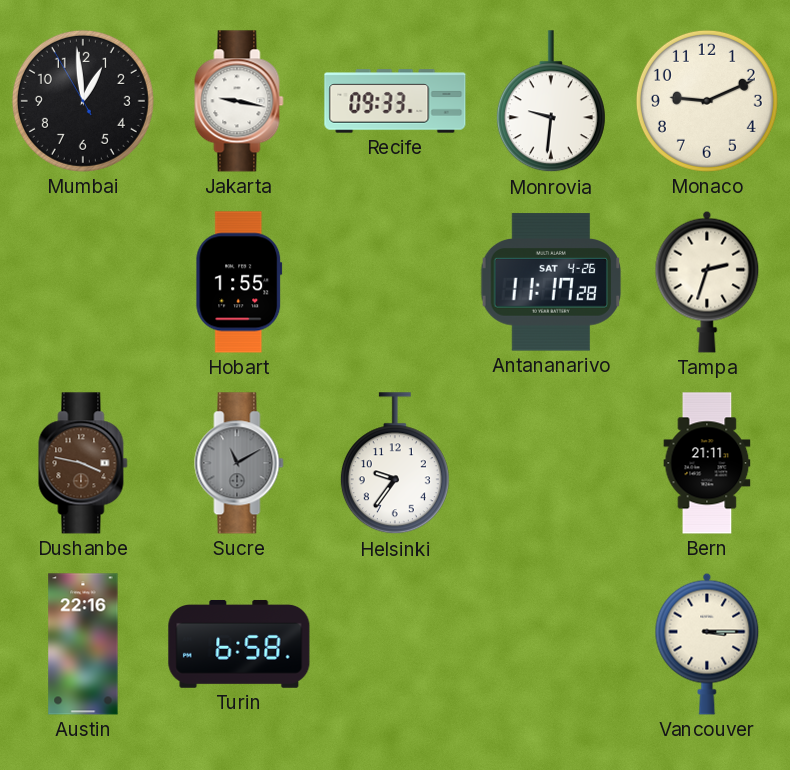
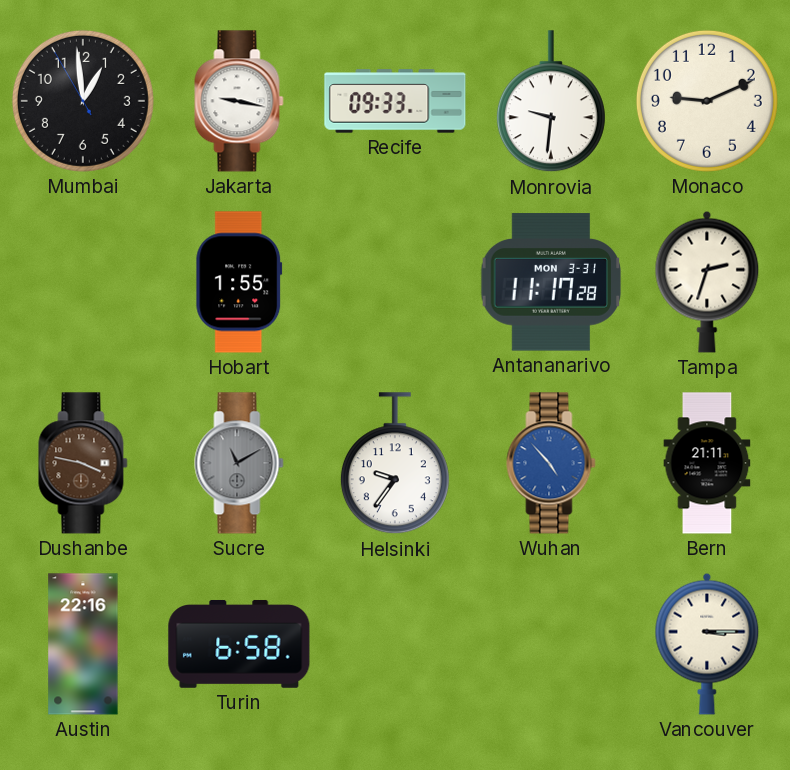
Antananarivo date: SAT 4-26 -> MON 3-31 (551, 282)
Wuhan: none -> 4:53 (551, 463)
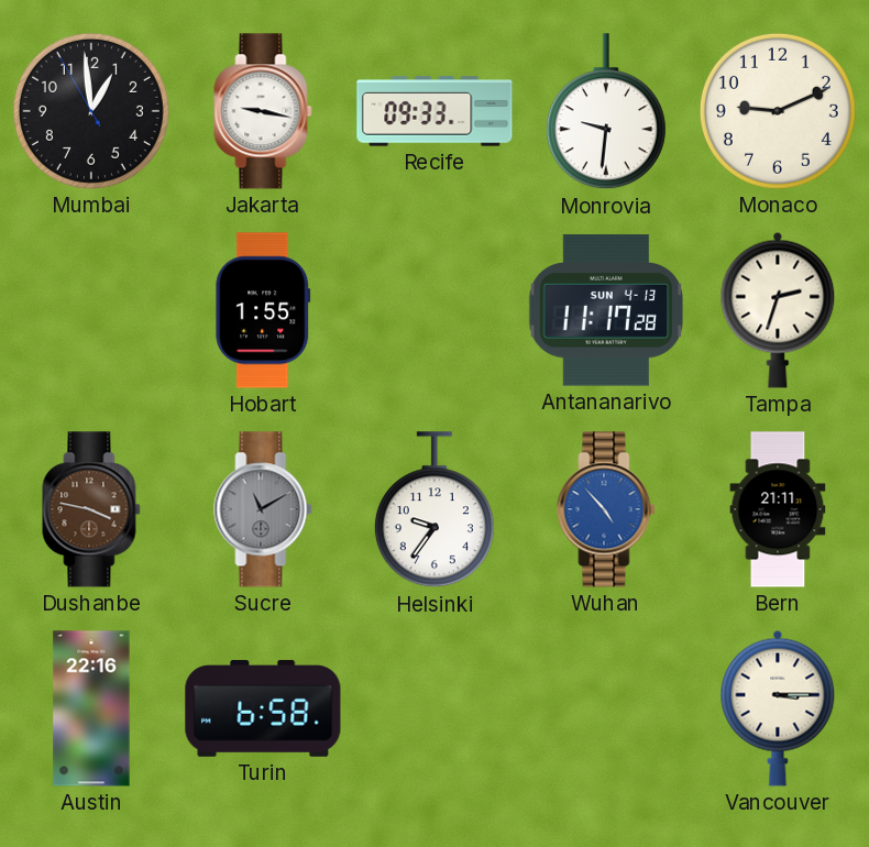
Antananarivo date: MON 3-31 -> SUN 4-13 (606, 310)
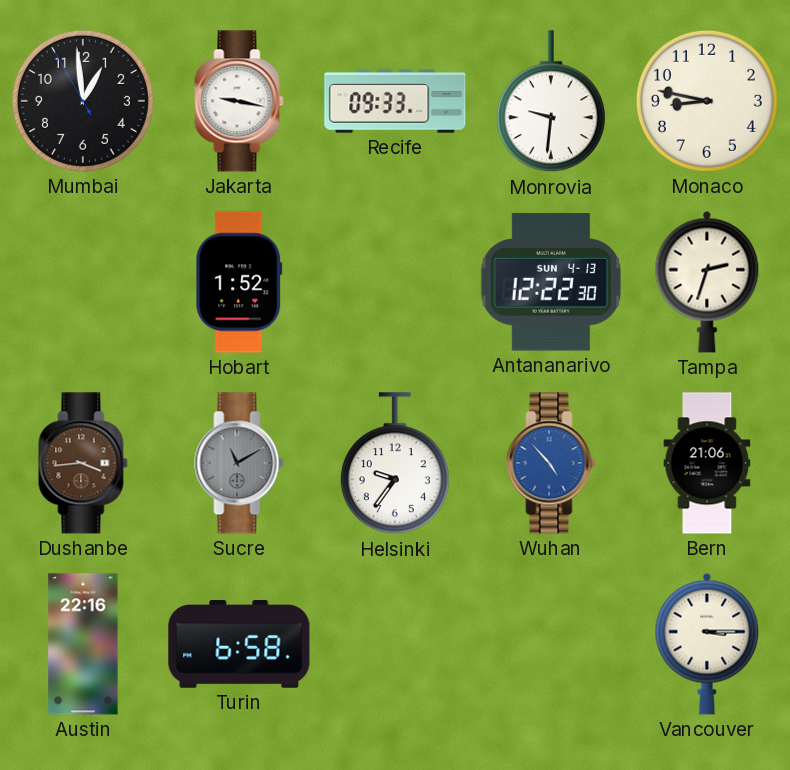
Monaco: 9:11 -> 8:47 (707, 101)
Hobart: 1:55 -> 1:52 (239, 282)
Antananarivo: 11:17 -> 12:22 (551, 282)
Dushanbe: 3:47 -> 3:44 (83, 463)
Bern: 21:11 -> 21:06 (707, 463)
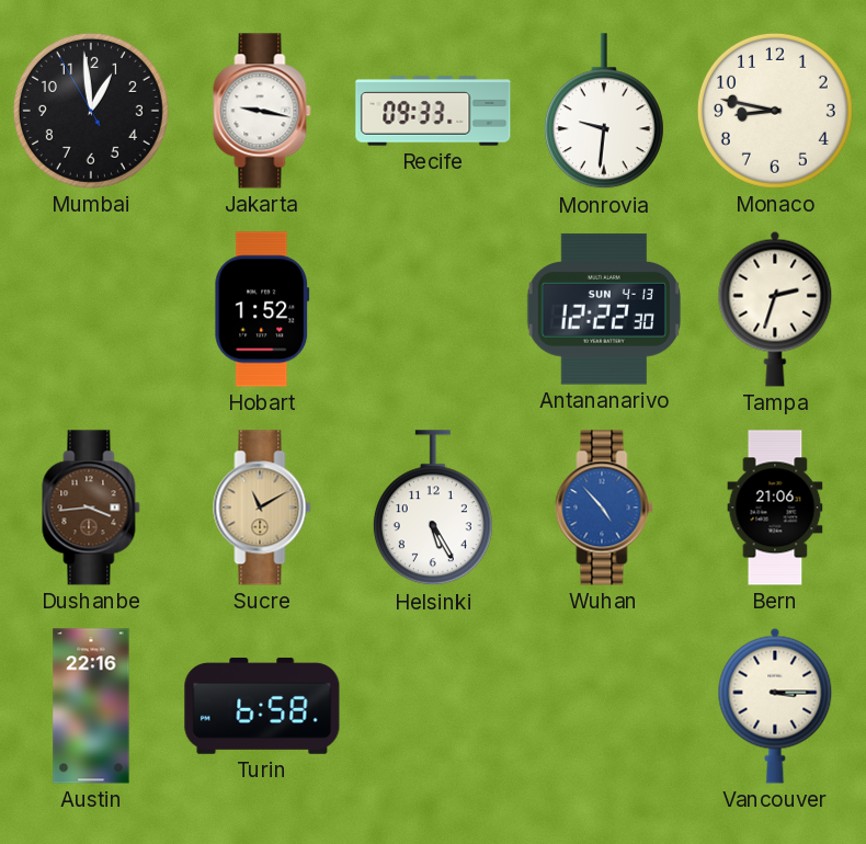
Sucre dial: grey -> champagne (262, 507)
Helsinki: 9:36 -> 5:25 (433, 509)
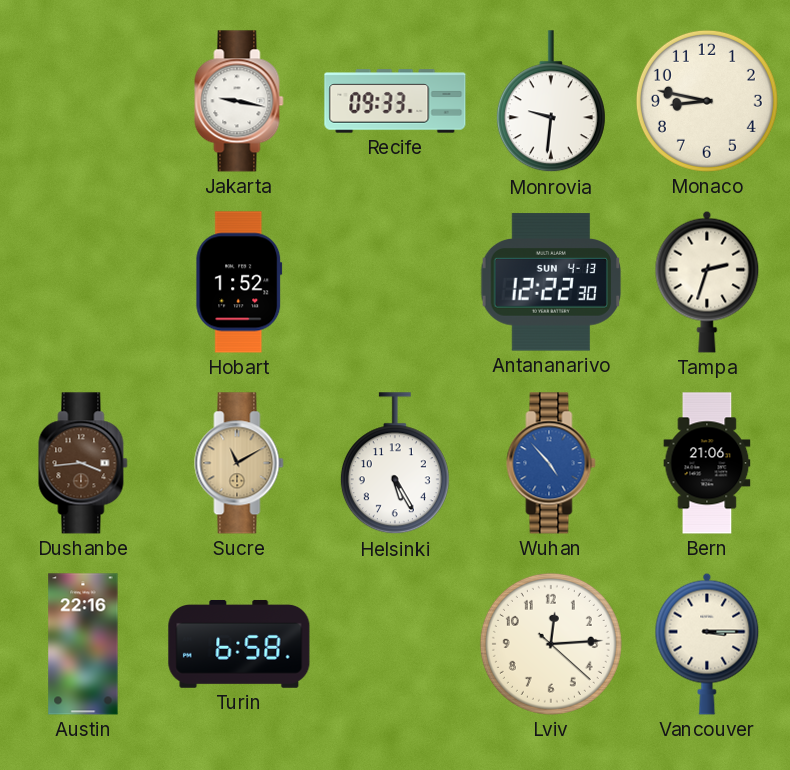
Mumbai: 12:58 -> none (91, 111)
Lviv: none -> 12:14 (551, 644)
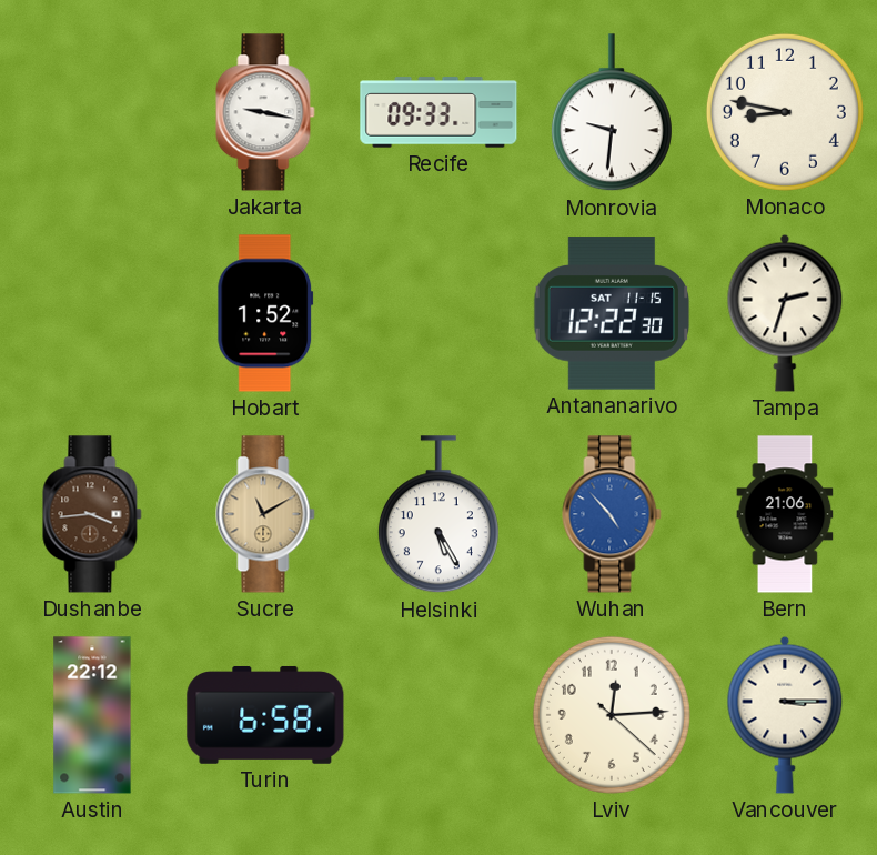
Antananarivo date: SUN 4-13 -> SAT 11-15 (612, 313)
Austin: 22:16 -> 22:12 (92, 715)
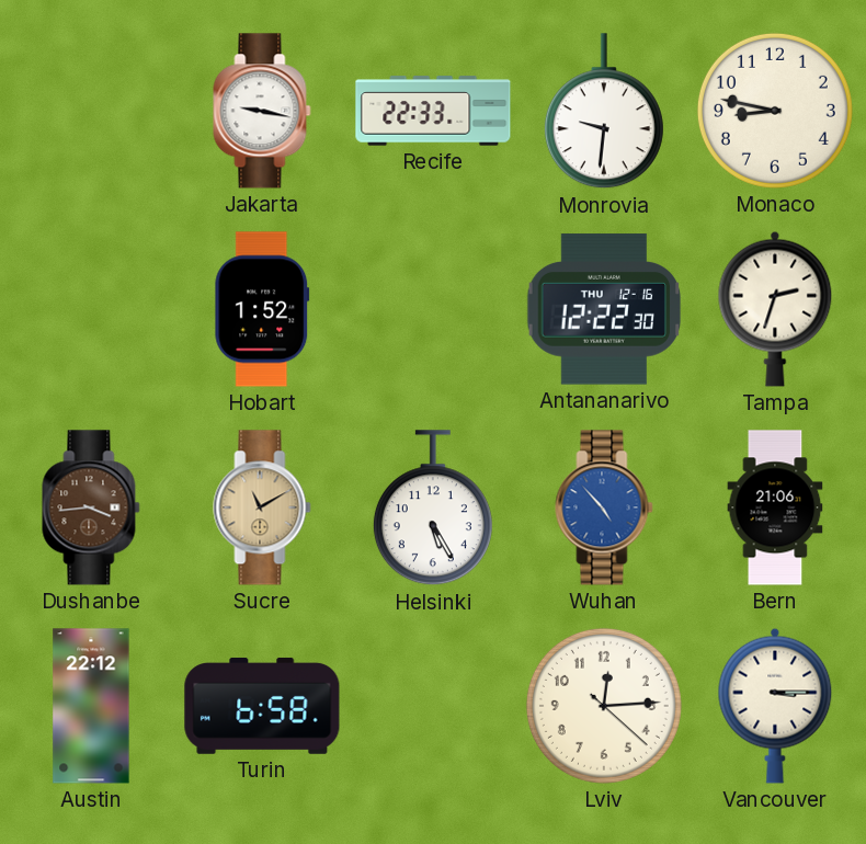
Recife: 09:33 -> 22:33 (433, 111)
Antananarivo date: SAT 11-15 -> THU 12-16 (604, 309)
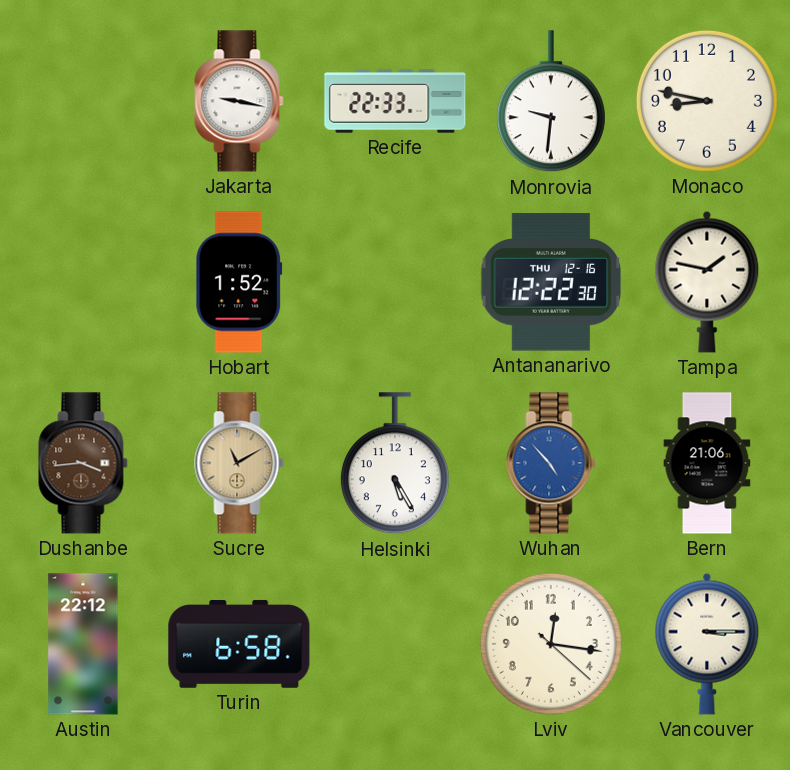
Tampa: 2:33 -> 1:47 (707, 282)
Lviv: 12:14 -> 12:16 (551, 644)
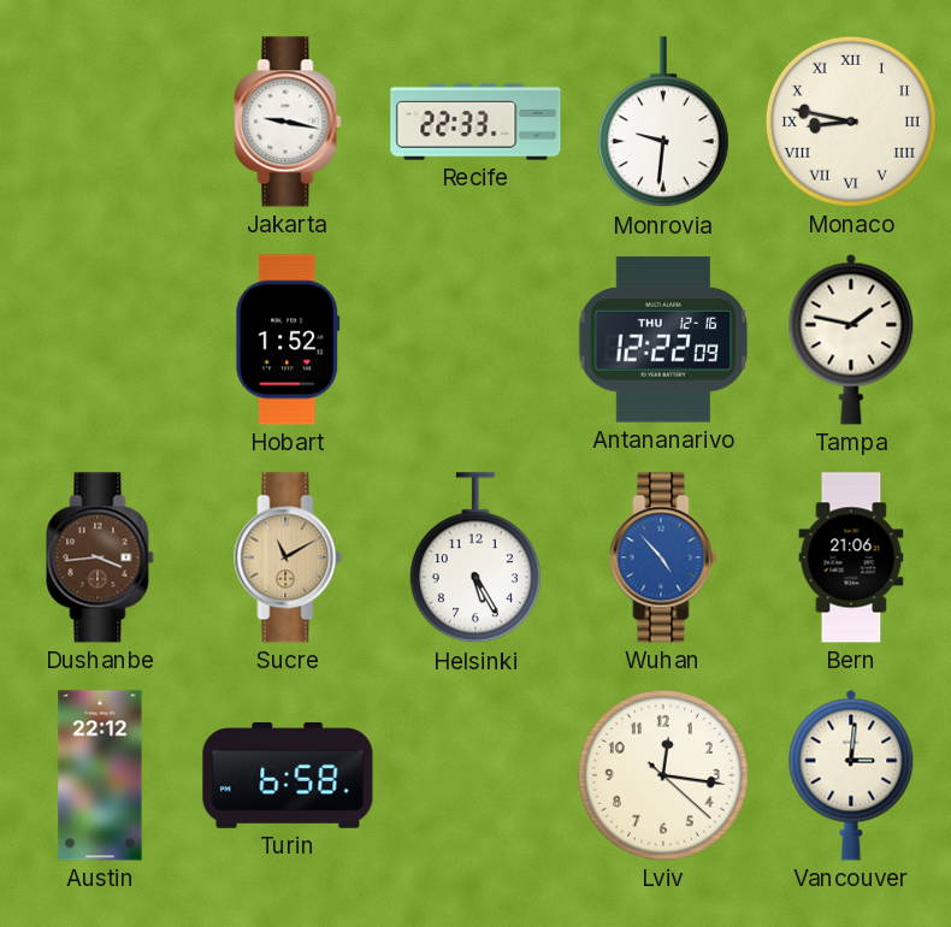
Monaco numerals: Arabic -> Roman (851, 122)
Antananarivo: 12:22:30 -> 12:22:09 (663, 339)
Vancouver: 3:15 -> 3:01 (851, 775)
